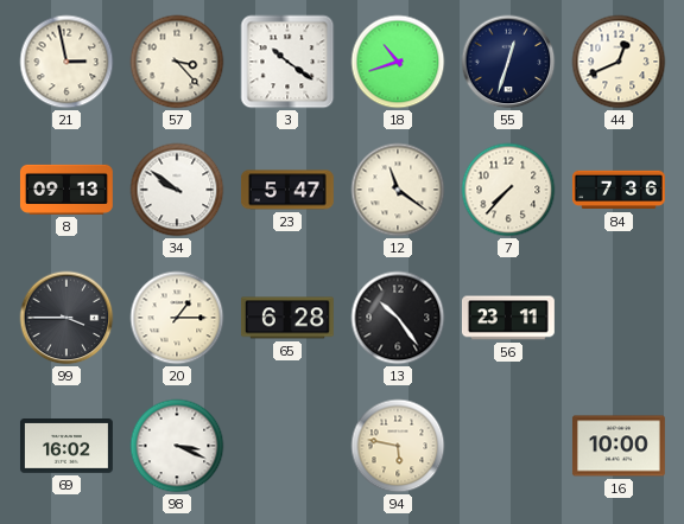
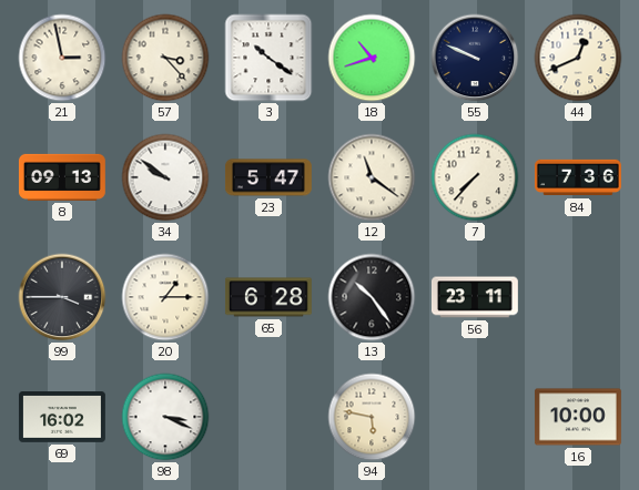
55: 12:33 -> 9:49 (475, 58)
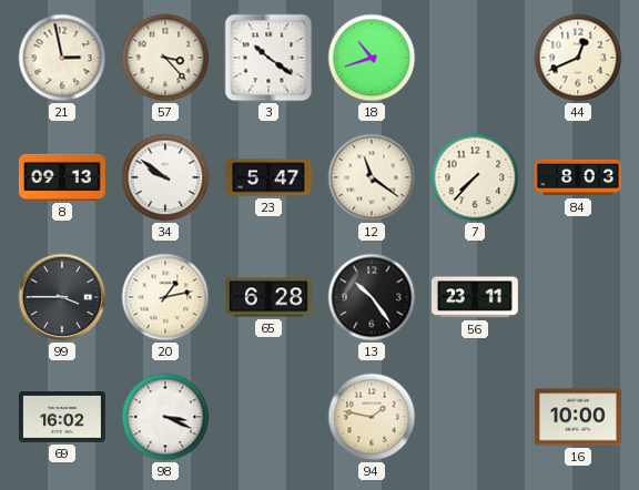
55: 9:49 -> none (475, 58)
84: 7:36 -> 8:03 (578, 177)
20: 1:15 -> 1:13 (165, 297)
94: 5:47 -> 1:47 (372, 417)
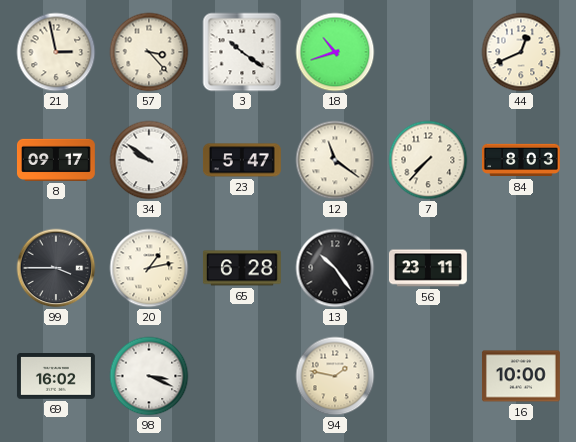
8: 09:13 -> 09:17 (56, 160)
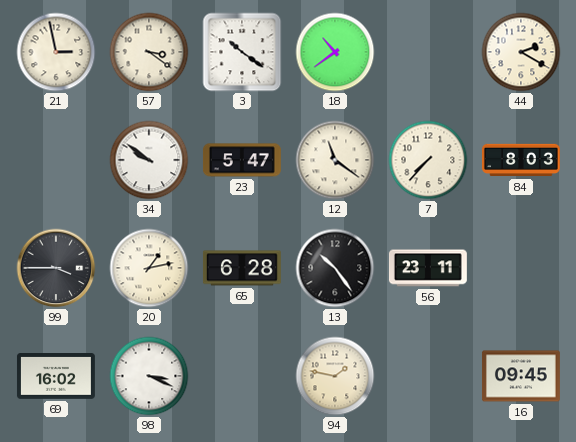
57: 3:23 -> 3:21 (149, 52)
18: 10:42 -> 10:39 (335, 52)
44: 12:41 -> 2:20 (521, 52)
8: 09:17 -> none (56, 160)
16: 10:00 -> 09:45 (521, 376)
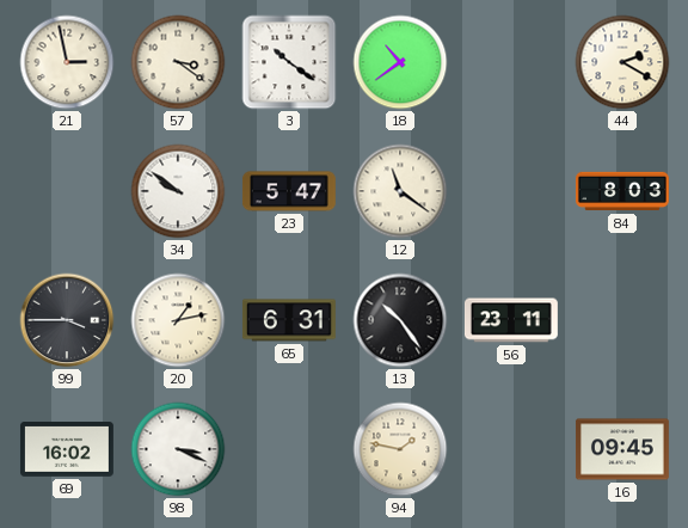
7: 7:37 -> none (428, 160)
65: 6:28 -> 6:31 (289, 320)
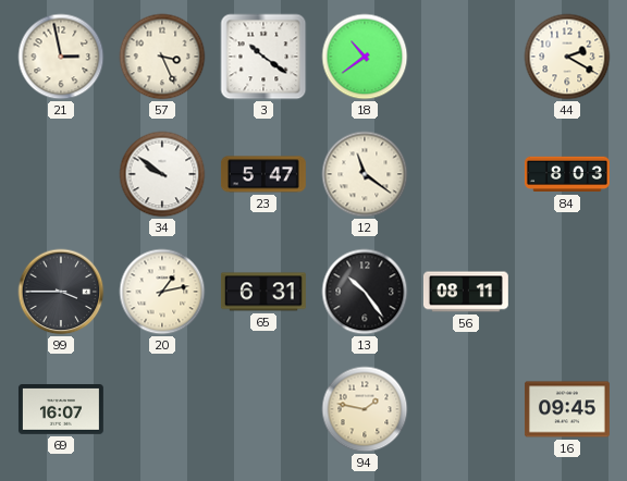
57: 3:21 -> 3:26 (162, 57)
56: 23:11 -> 08:11 (466, 292)
69: 16:02 -> 16:07 (61, 410)
98: 3:19 -> none (178, 449)
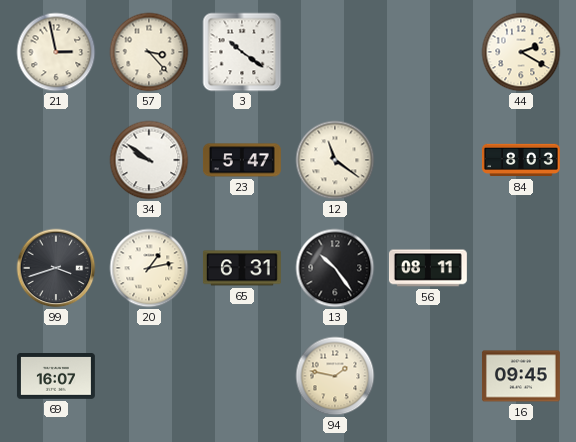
57: 3:26 -> 3:23 (149, 52)
18: 10:39 -> none (365, 57)
99: 3:45 -> 3:42 (56, 268)
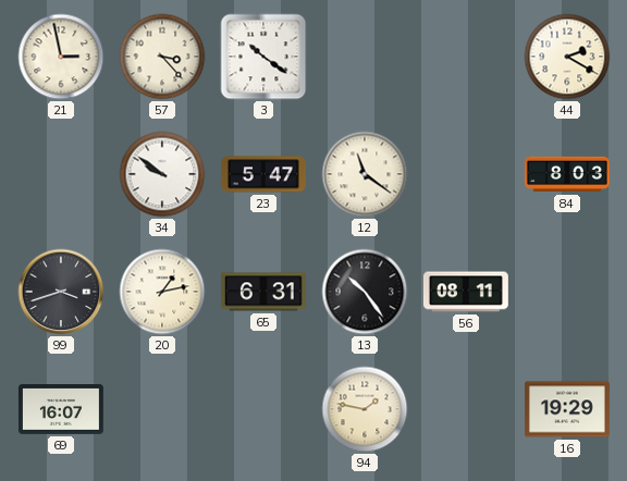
16: 09:45 -> 19:29 (567, 409)
